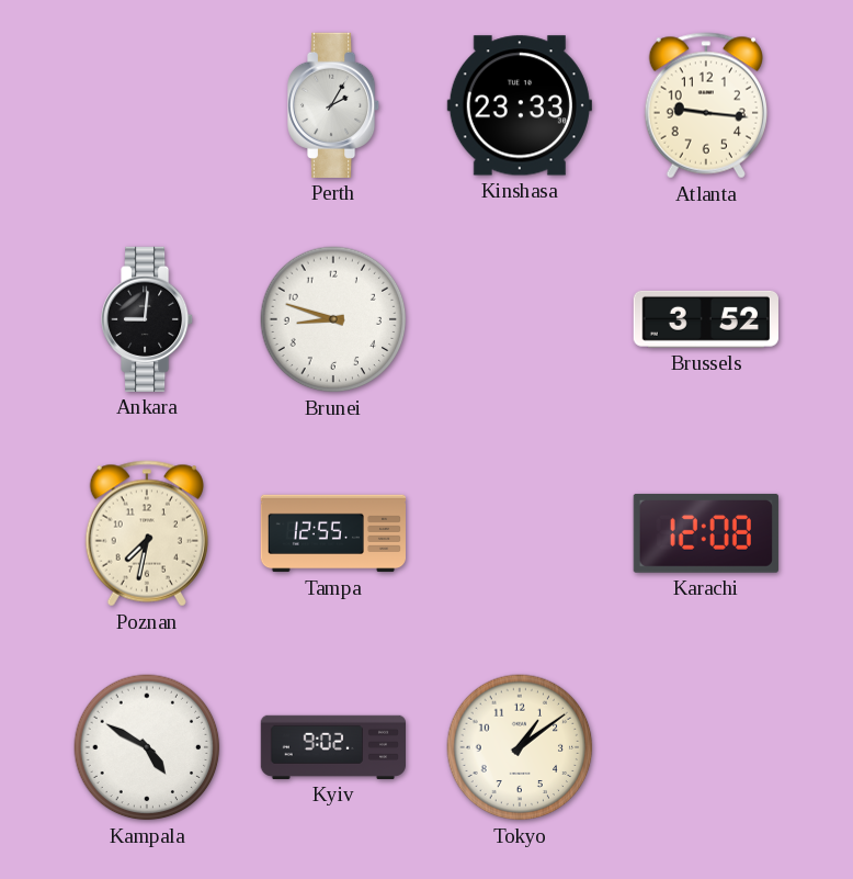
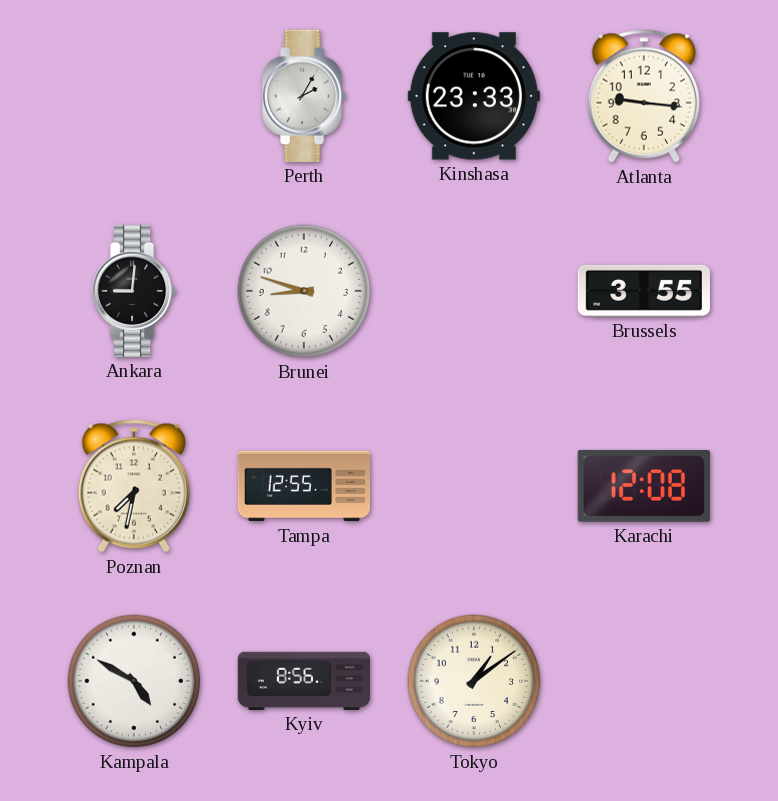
Brussels: 3:52 -> 3:55 (644, 291)
Kyiv: 9:02 -> 8:56 (303, 681)
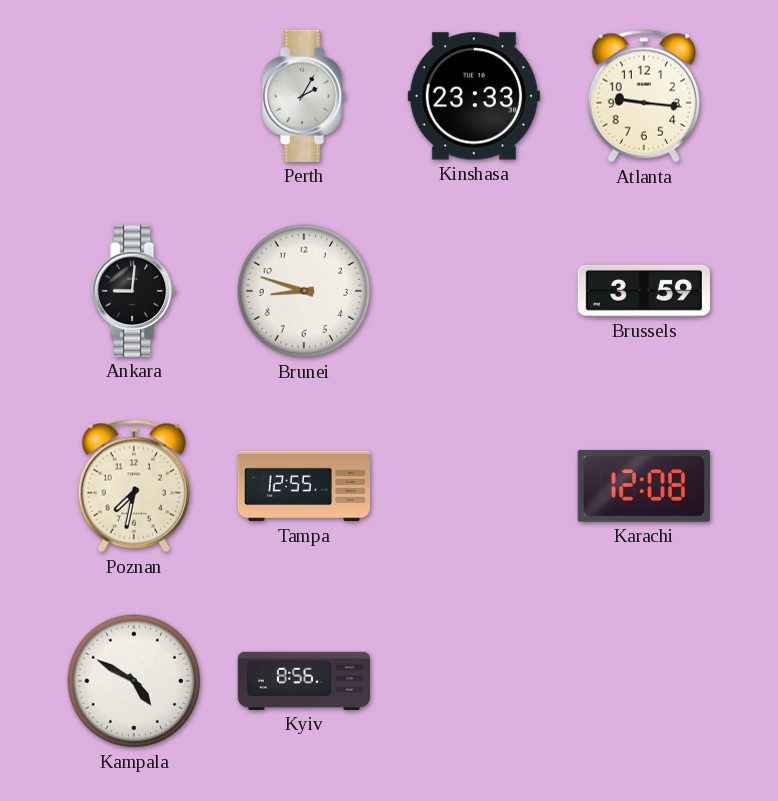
Brussels: 3:55 -> 3:59 (644, 291)
Tokyo: 1:09 -> none (474, 681)
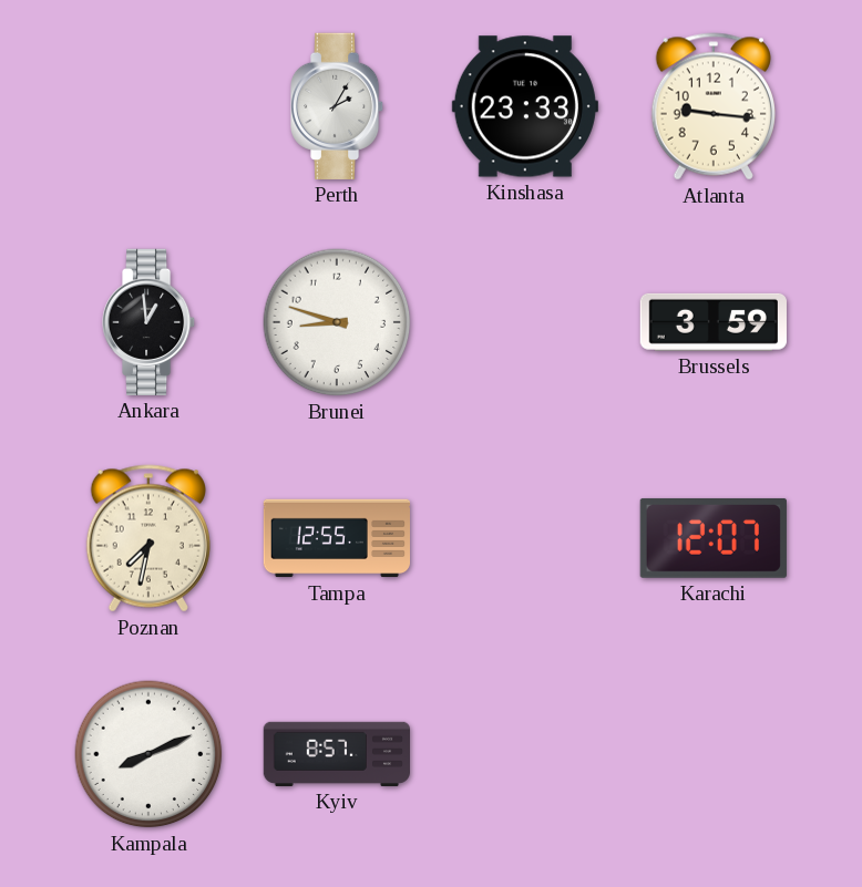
Ankara: 9:01 -> 12:59 (150, 322)
Karachi: 12:08 -> 12:07 (714, 538)
Kampala: 4:50 -> 8:11 (148, 754)
Kyiv: 8:56 -> 8:57 (336, 754)
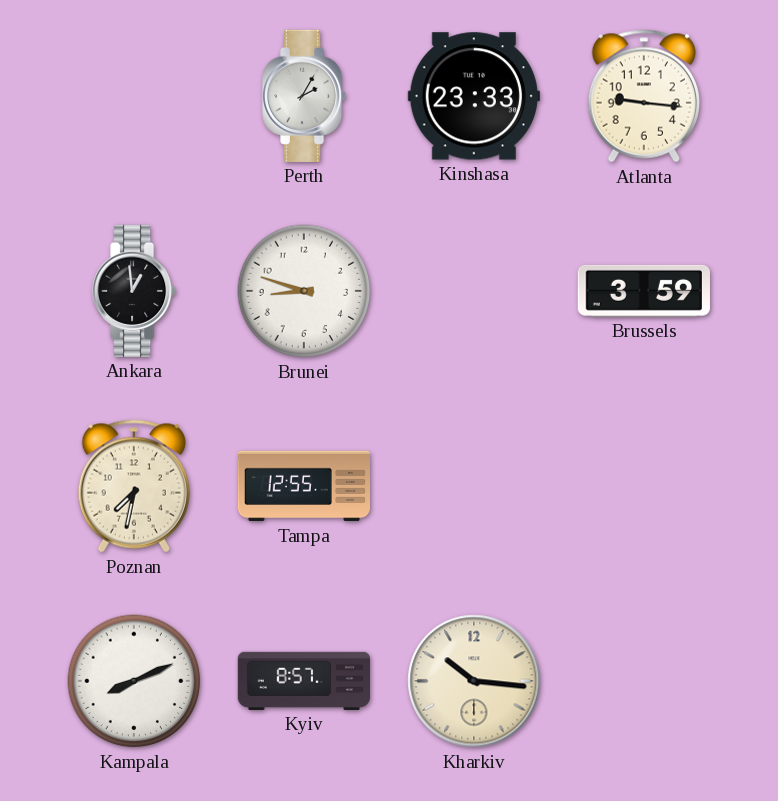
Karachi: 12:07 -> none (714, 538)
Kharkiv: none -> 10:16 (474, 681)
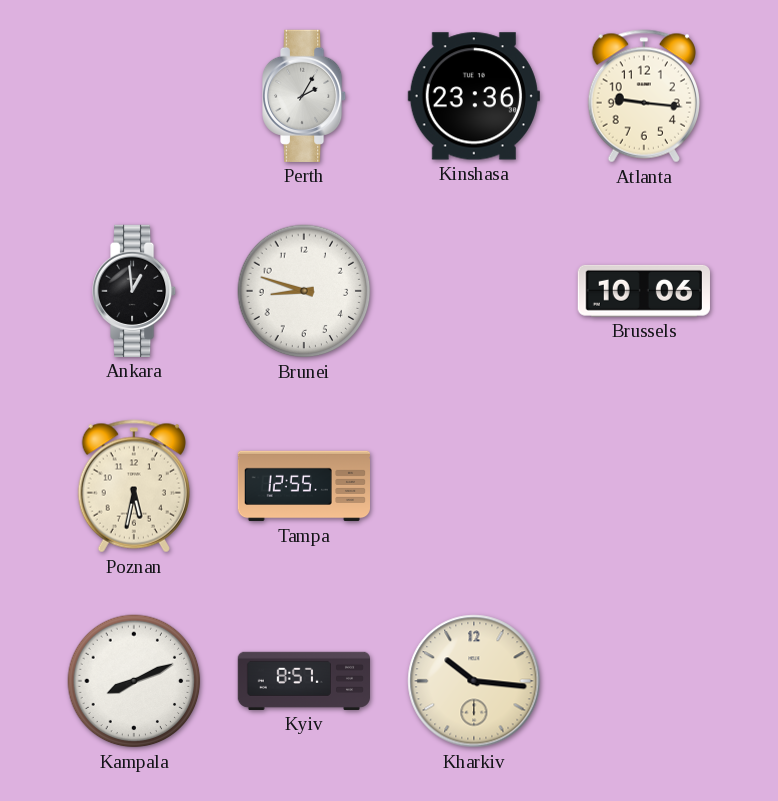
Kinshasa: 23:33 -> 23:36 (474, 96)
Brussels: 3:59 -> 10:06 (644, 291)
Poznan: 7:32 -> 5:32 (134, 486)
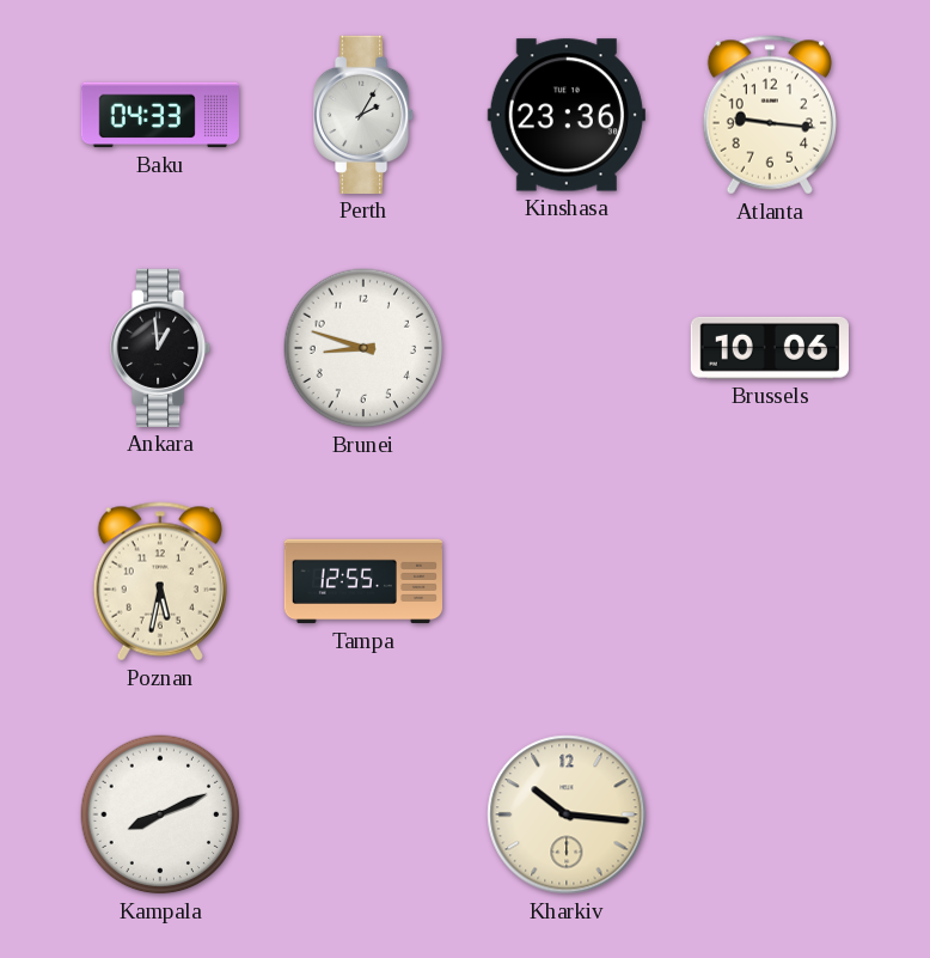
Baku: none -> 04:33 (160, 115)
Kyiv: 8:57 -> none (303, 681)
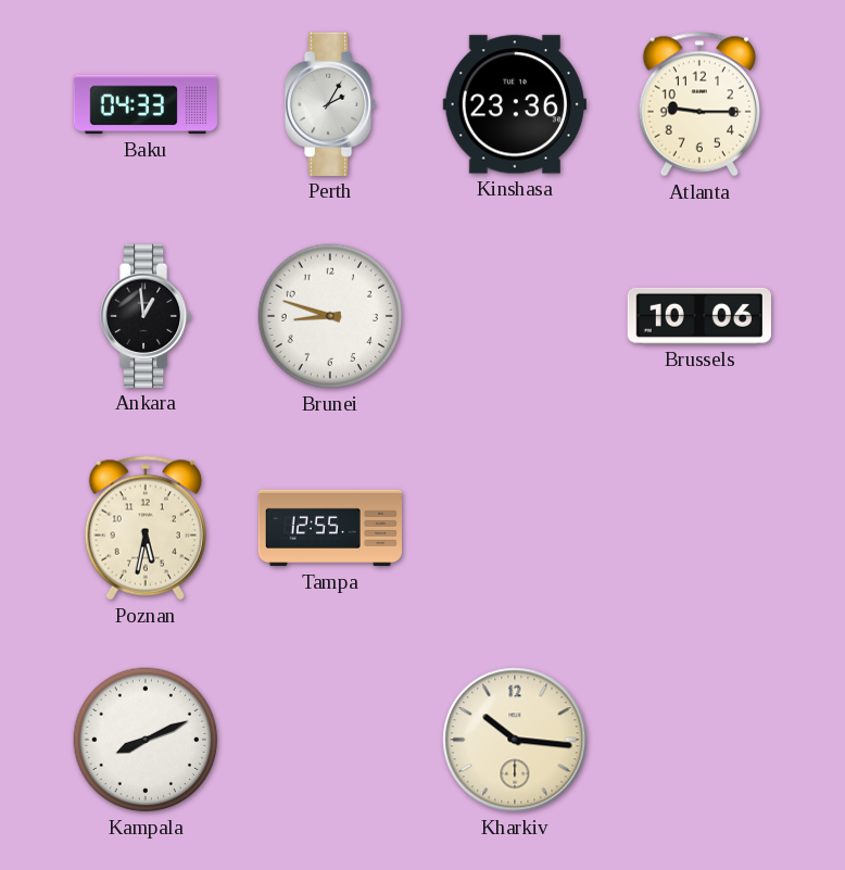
Atlanta: 9:16 -> 9:15 (699, 104)
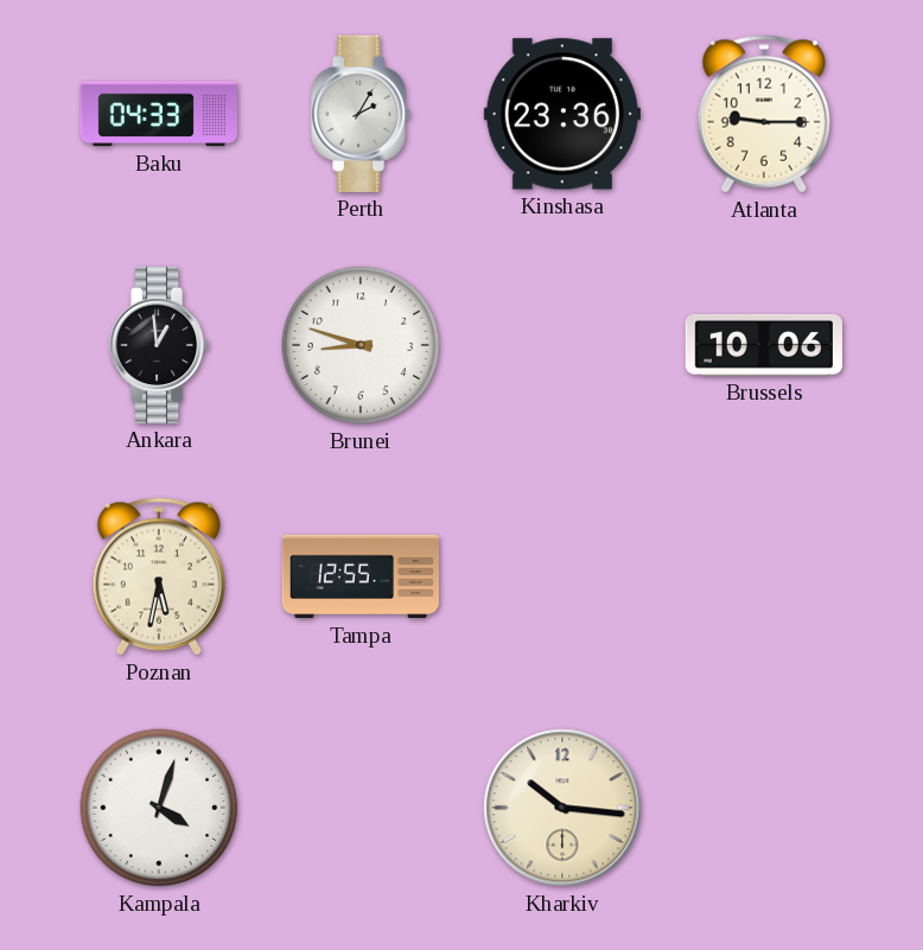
Kampala: 8:11 -> 4:03 (159, 808)
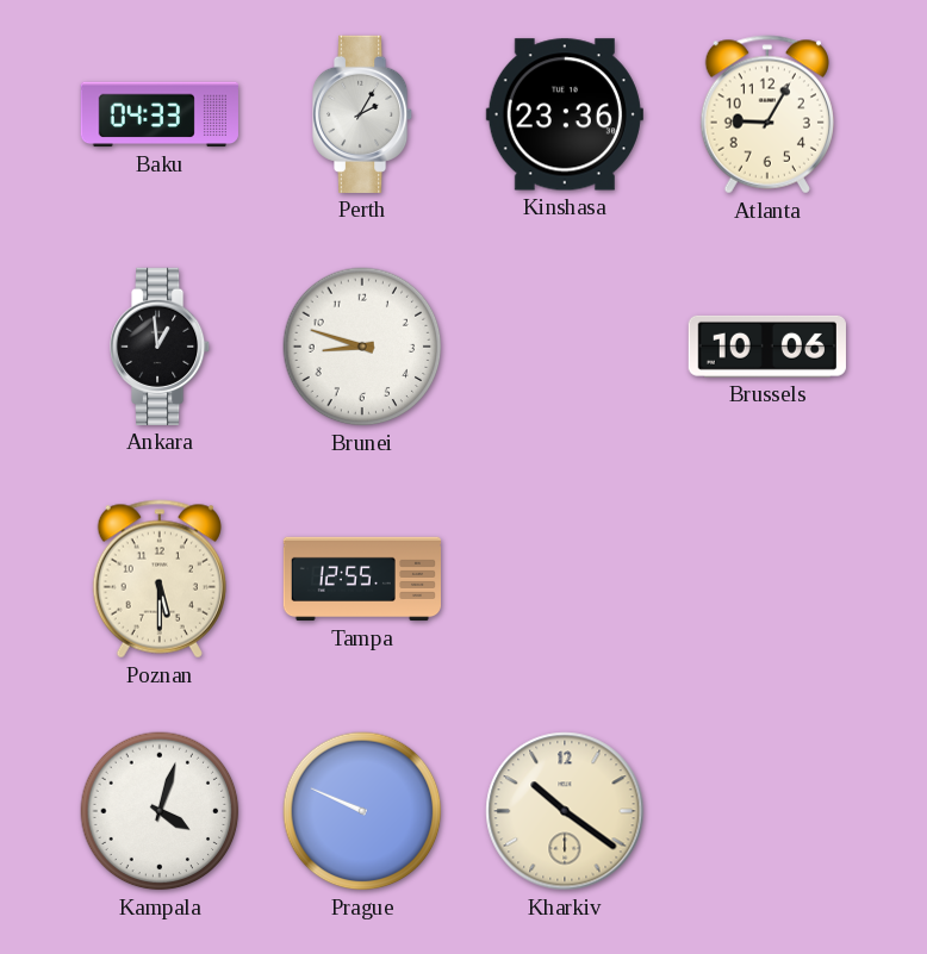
Atlanta: 9:15 -> 9:05 (767, 114)
Poznan: 5:32 -> 5:30 (160, 579)
Prague: none -> 9:49 (362, 811)
Kharkiv: 10:16 -> 10:21 (565, 811)
